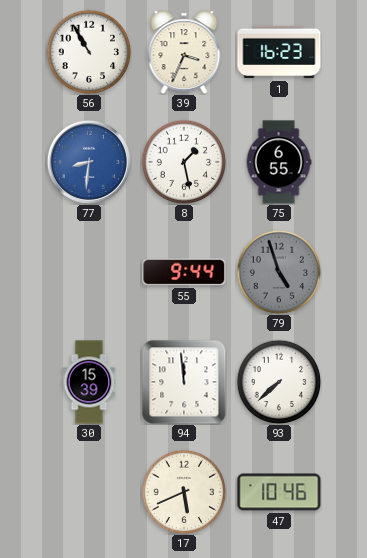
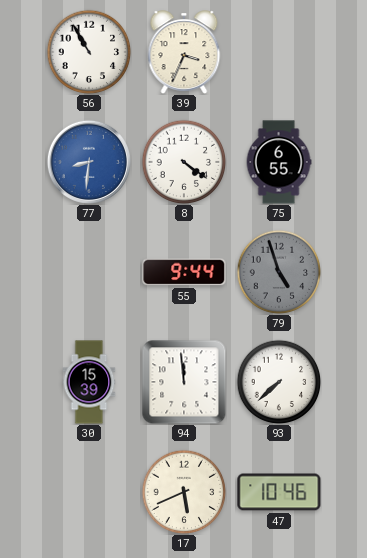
1: 16:23 -> none (279, 52)
8: 1:28 -> 4:21 (184, 162)
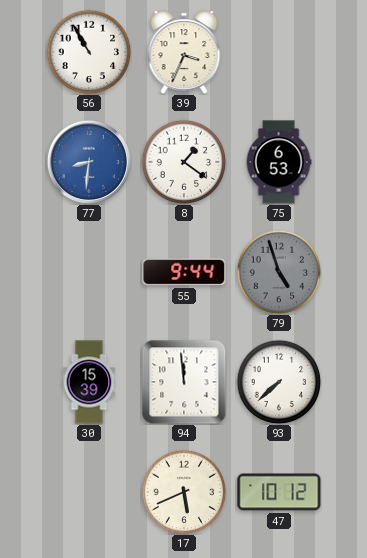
8: 4:21 -> 1:21 (184, 162)
75: 6:55 -> 6:53 (279, 162)
47: 10:46 -> 10:12 (279, 492)
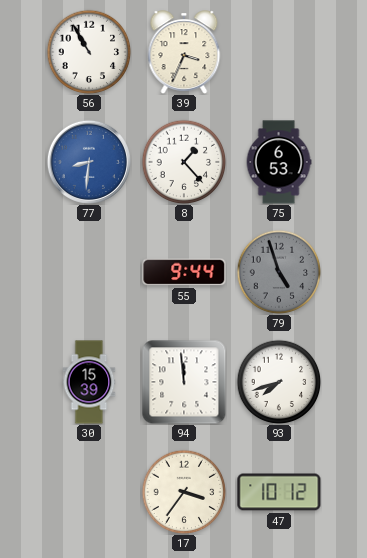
8: 1:21 -> 1:23 (184, 162)
93: 7:38 -> 7:42 (279, 382)
17: 5:41 -> 3:36 (184, 492)
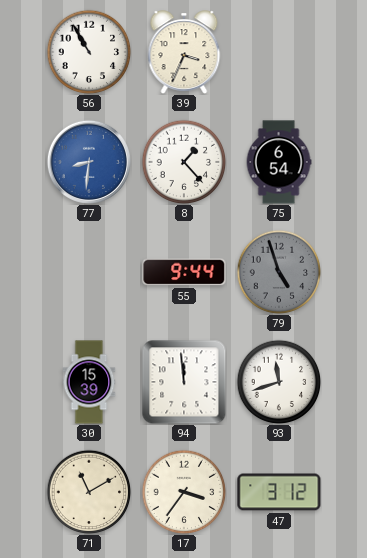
75: 6:53 -> 6:54 (279, 162)
93: 7:42 -> 11:42 (279, 382)
71: none -> 11:10 (89, 492)
47: 10:12 -> 3:12 (279, 492)
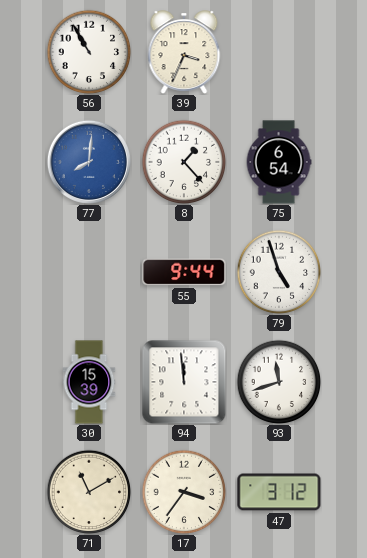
77: 8:31 -> 8:01 (89, 162)
79 dial: grey -> white (279, 272)
